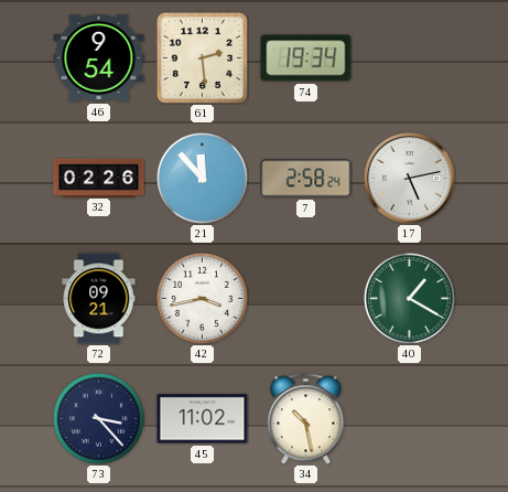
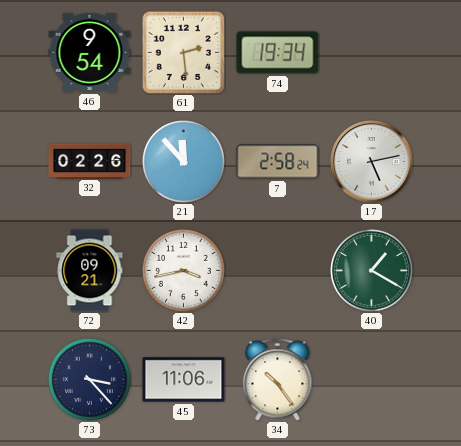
45: 11:02 -> 11:06 (184, 380)
34: 10:28 -> 10:24 (278, 380)
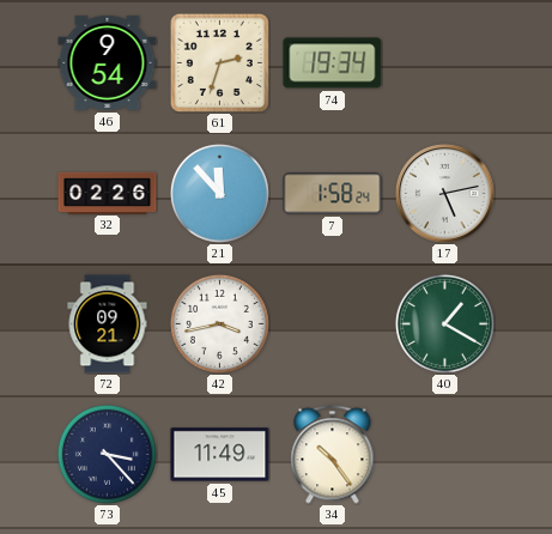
61: 2:29 -> 2:33 (219, 62)
7: 2:58 -> 1:58 (333, 194)
45: 11:06 -> 11:49 (220, 455)
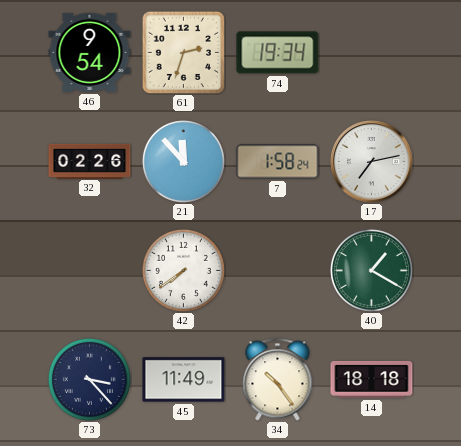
17: 5:13 -> 7:13 (372, 162)
72: 09:21 -> none (108, 324)
42: 3:43 -> 7:39 (183, 270)
14: none -> 18:18 (372, 379)
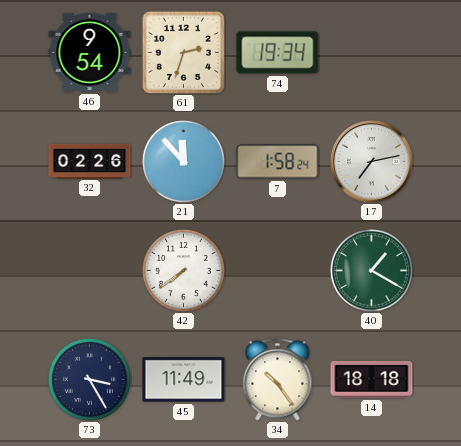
73: 3:23 -> 3:25 (89, 379)
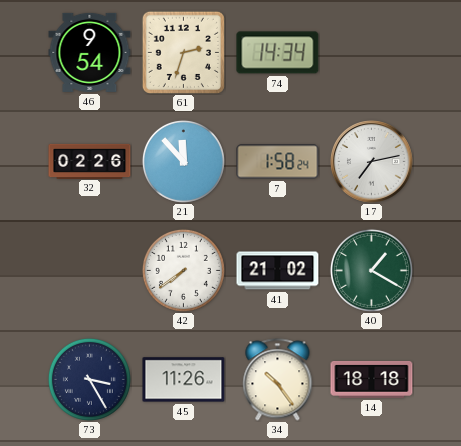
74: 19:34 -> 14:34 (278, 53)
41: none -> 21:02 (278, 271)
45: 11:49 -> 11:26 (184, 380)
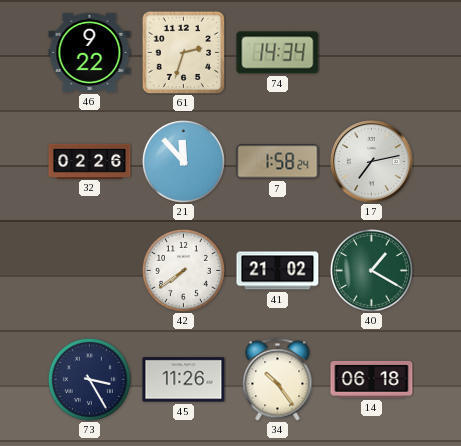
46: 9:54 -> 9:22 (90, 52)
14: 18:18 -> 06:18 (372, 379)
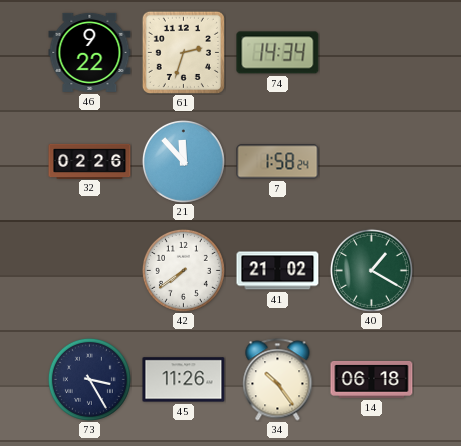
17: 7:13 -> none (372, 162)
